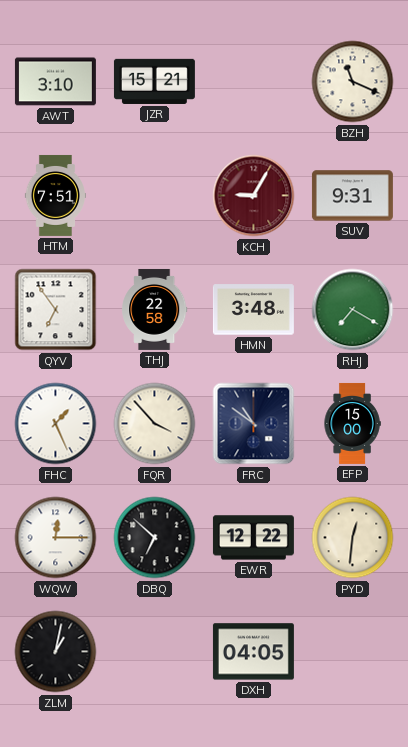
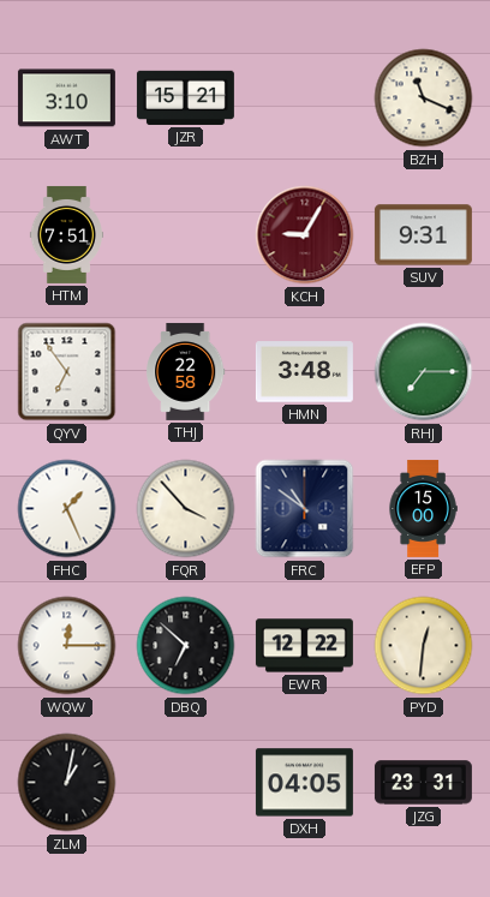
RHJ: 7:20 -> 7:15 (424, 372)
JZG: none -> 23:31 (423, 783)
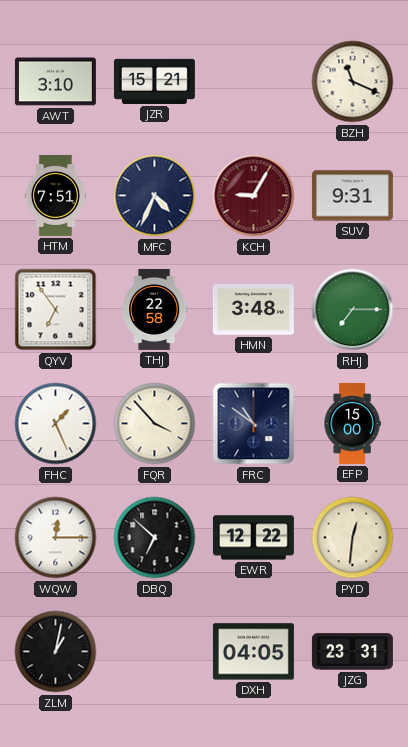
MFC: none -> 4:34 (155, 196)
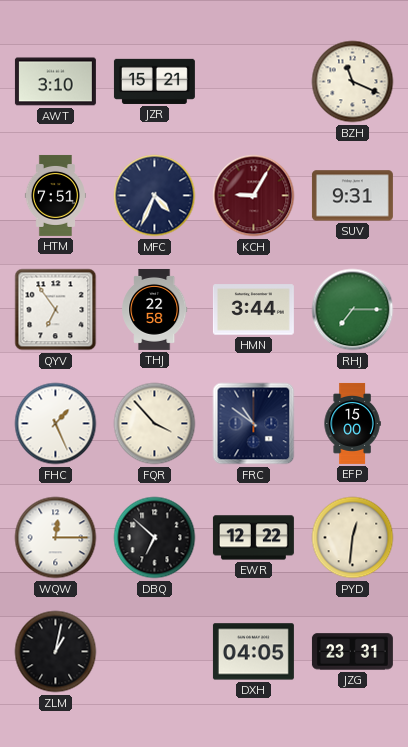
HMN: 3:48 -> 3:44 (253, 310)
